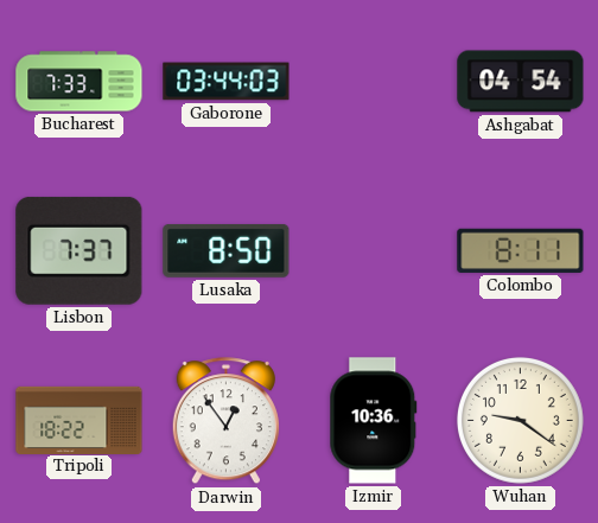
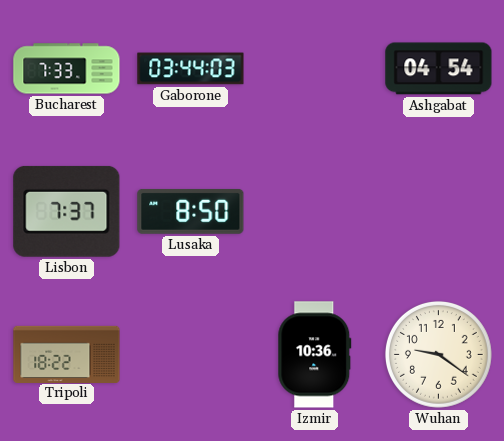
Colombo: 8:11 -> none (521, 250)
Darwin: 12:54 -> none (225, 421)
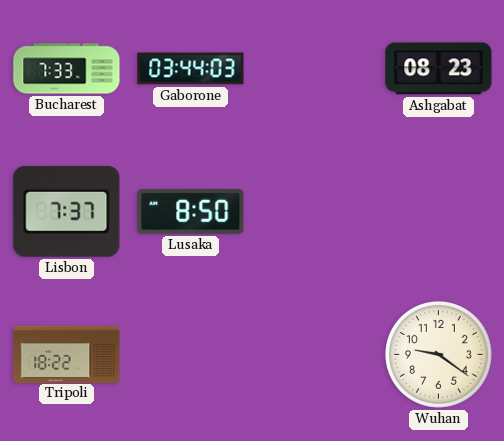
Ashgabat: 04:54 -> 08:23 (439, 69)
Izmir: 10:36 -> none (315, 355)
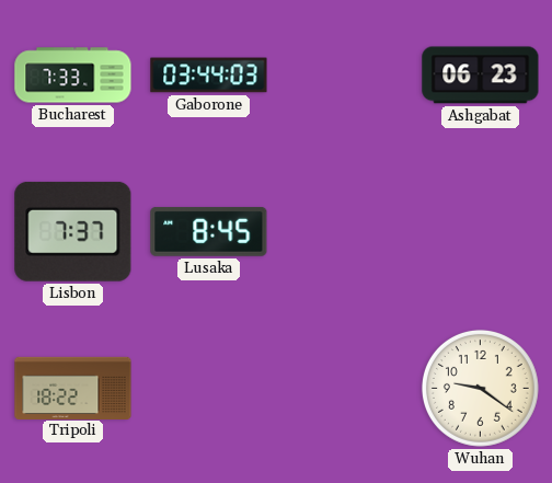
Ashgabat: 08:23 -> 06:23 (481, 76)
Lusaka: 8:50 -> 8:45 (209, 231)
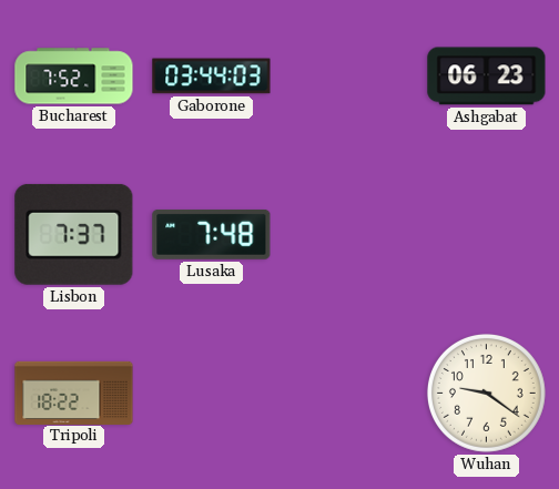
Bucharest: 7:33 -> 7:52 (74, 77)
Lusaka: 8:45 -> 7:48 (212, 234)
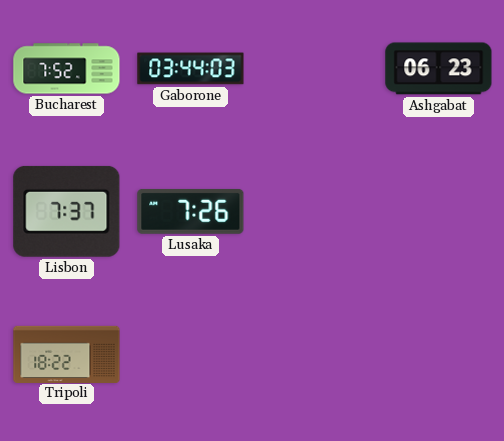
Lusaka: 7:48 -> 7:26 (191, 211)
Wuhan: 9:21 -> none (486, 393)
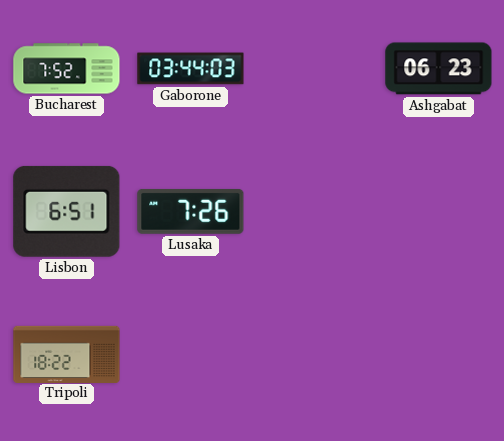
Lisbon: 7:37 -> 6:51 (67, 211)
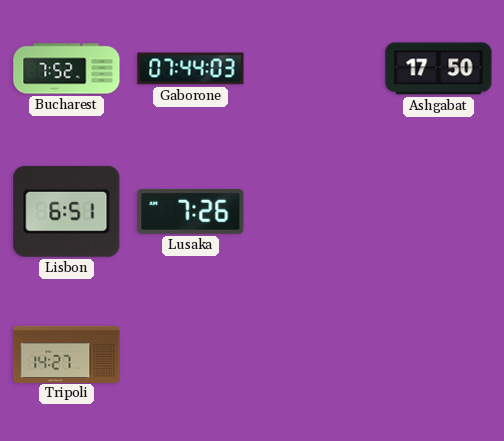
Gaborone: 03:44 -> 07:44 (191, 69)
Ashgabat: 06:23 -> 17:50 (439, 69)
Tripoli: 18:22 -> 14:27 (67, 354)
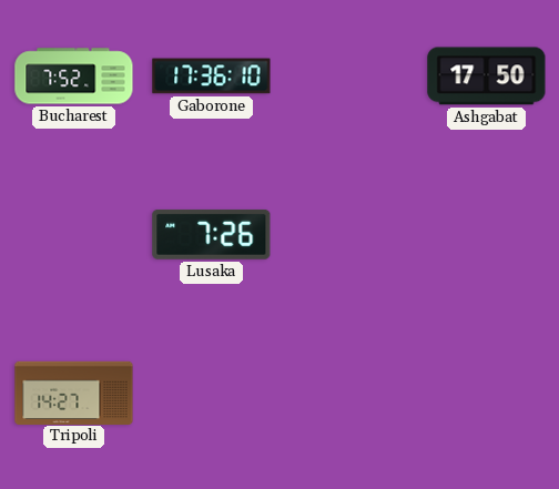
Gaborone: 07:44 -> 17:36 (212, 77)
Lisbon: 6:51 -> none (67, 211)
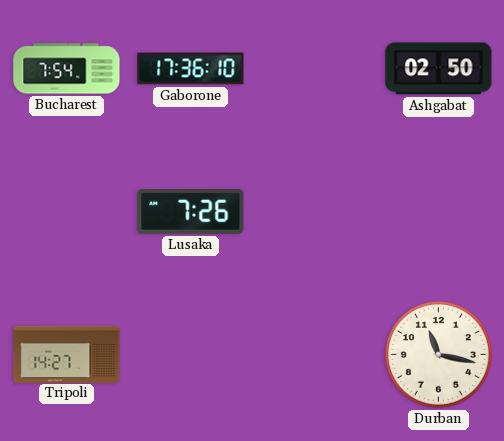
Bucharest: 7:52 -> 7:54 (67, 69)
Ashgabat: 17:50 -> 02:50 (439, 69)
Durban: none -> 11:17 (438, 354)
